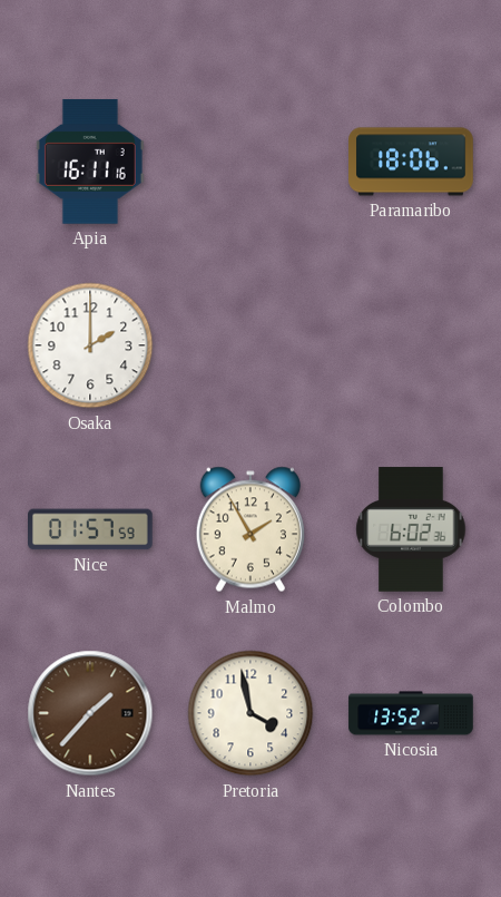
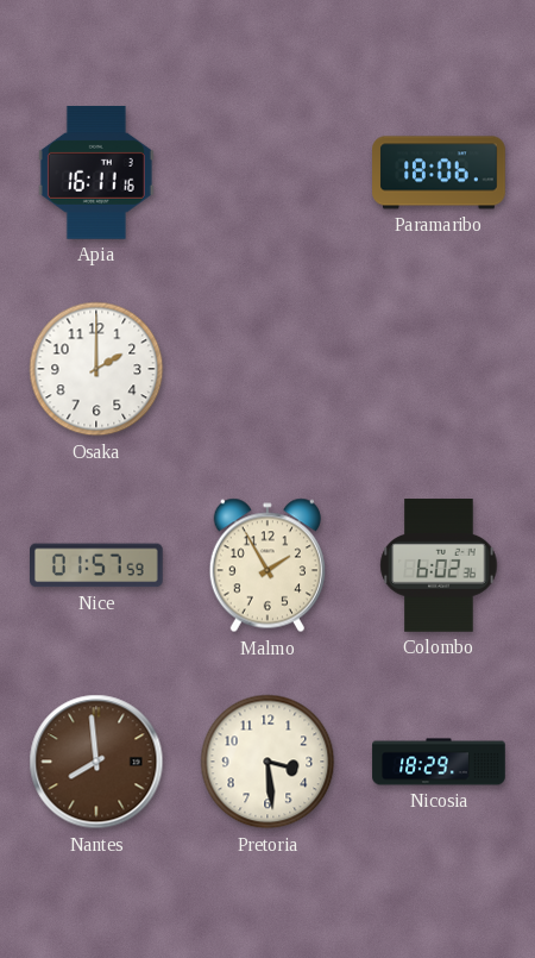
Nantes: 1:37 -> 7:59 (96, 762)
Pretoria: 3:58 -> 3:29 (267, 762)
Nicosia: 13:52 -> 18:29 (439, 762)
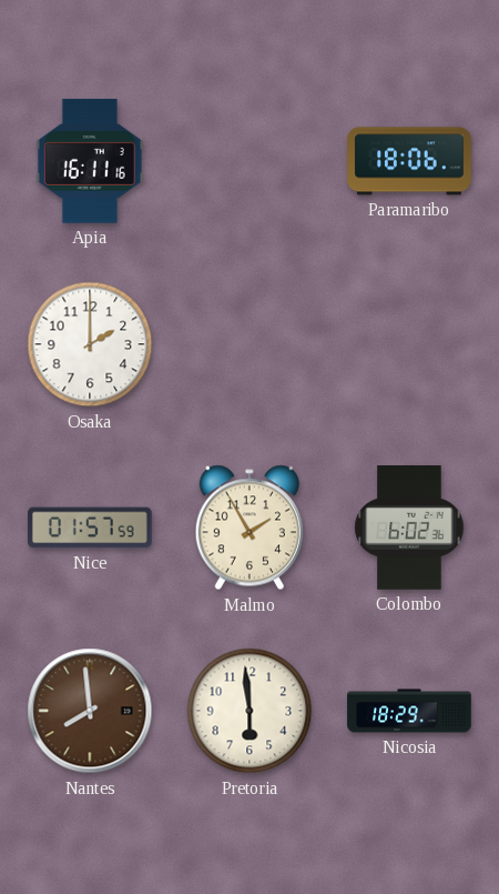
Pretoria: 3:29 -> 5:59 (249, 711)
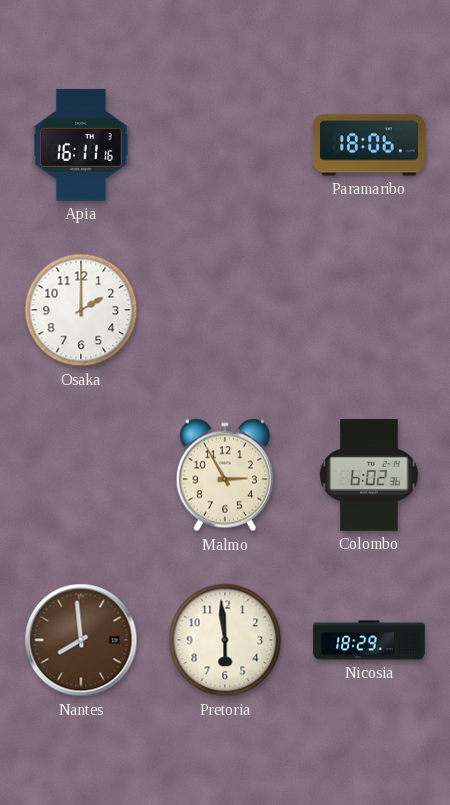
Nice: 01:57 -> none (91, 528)
Malmo: 1:55 -> 2:55 (225, 475)
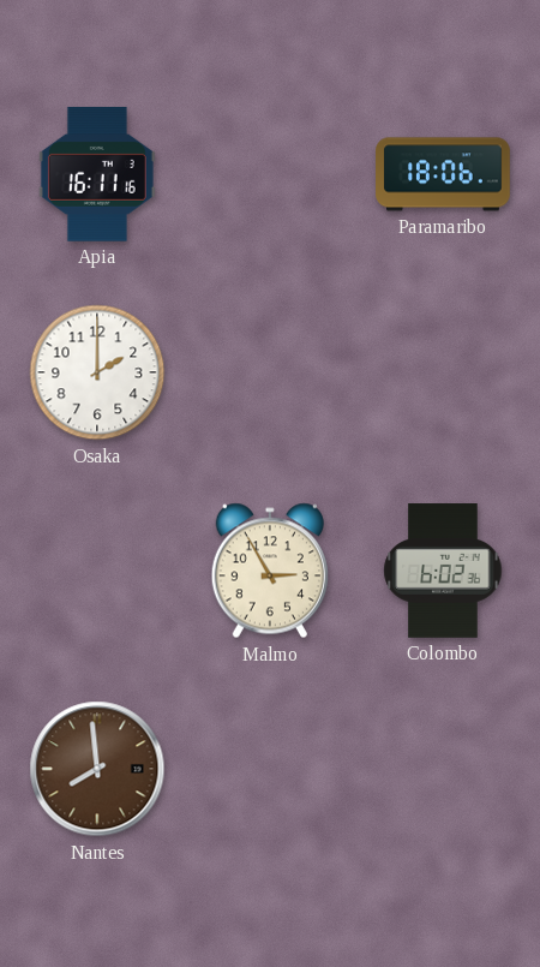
Pretoria: 5:59 -> none (225, 640)
Nicosia: 18:29 -> none (369, 640)
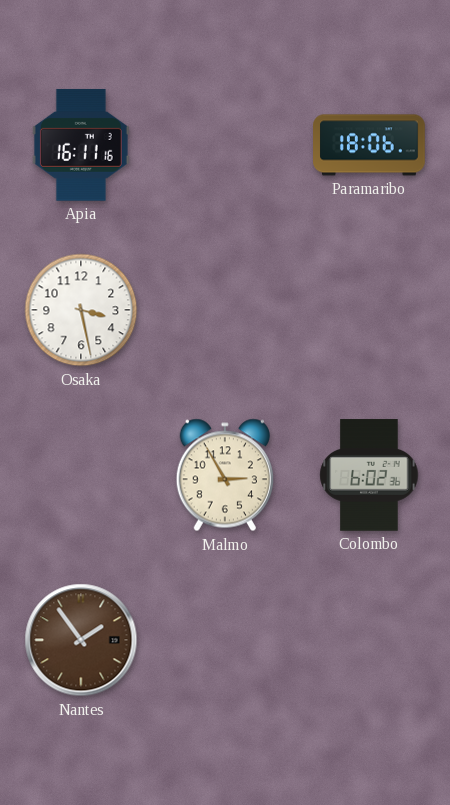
Osaka: 2:00 -> 3:28 (81, 310)
Nantes: 7:59 -> 1:54 (81, 640)
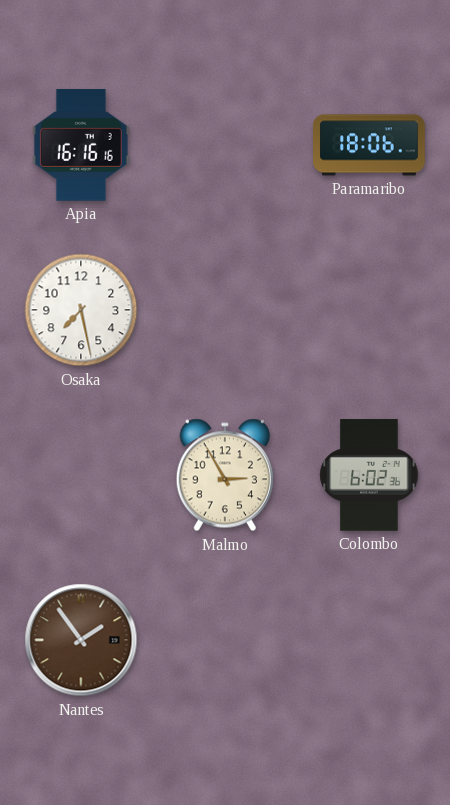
Apia: 16:11 -> 16:16 (81, 145)
Osaka: 3:28 -> 7:28 (81, 310)
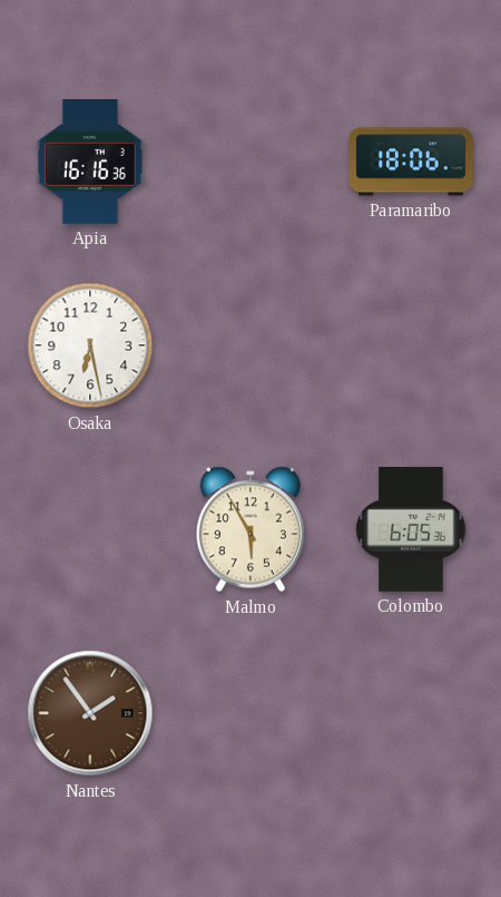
Apia: 16:16:16 -> 16:16:36 (90, 162)
Osaka: 7:28 -> 6:28 (90, 345)
Malmo: 2:55 -> 5:55 (250, 529)
Colombo: 6:02 -> 6:05 (411, 529)
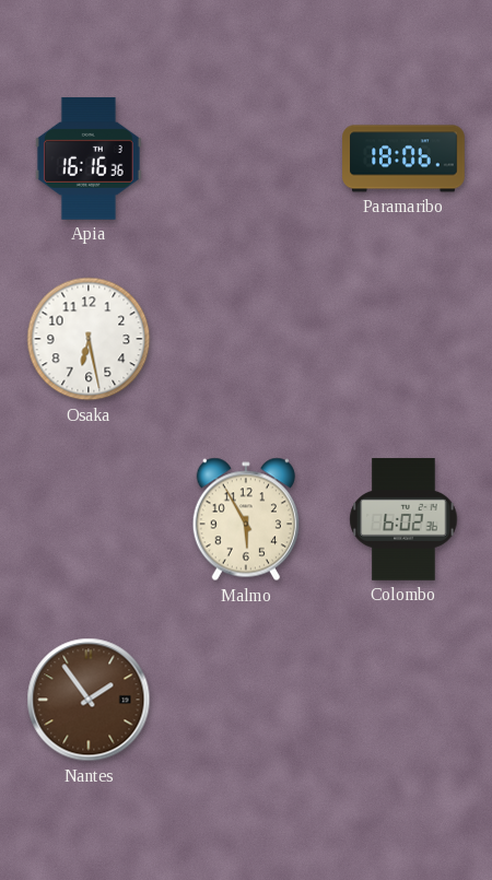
Colombo: 6:05 -> 6:02 (403, 519)
